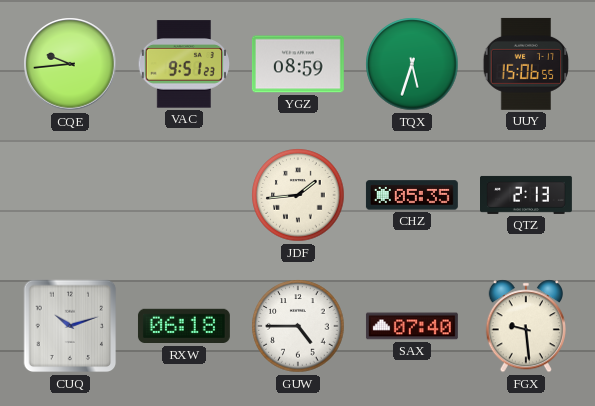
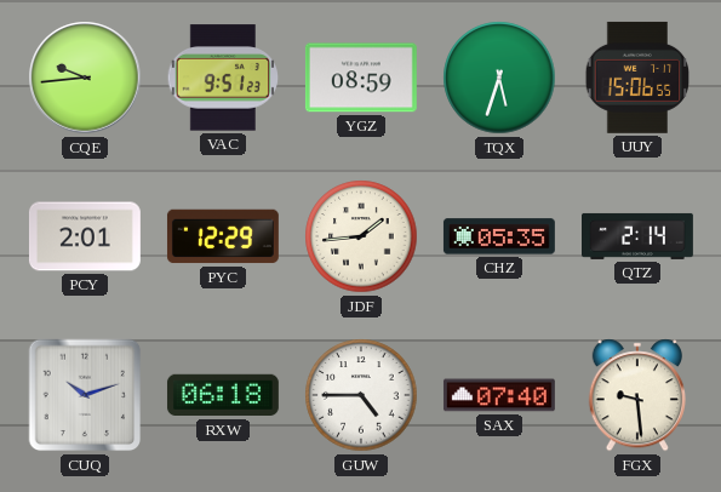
PCY: none -> 2:01 (85, 236)
PYC: none -> 12:29 (223, 236)
QTZ: 2:13 -> 2:14 (639, 236)
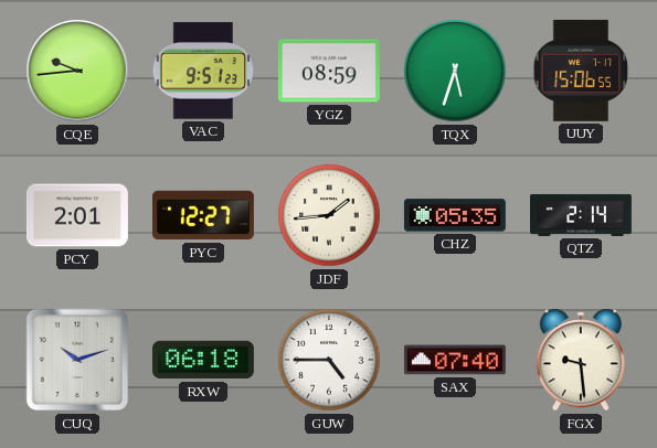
PYC: 12:29 -> 12:27 (203, 215)
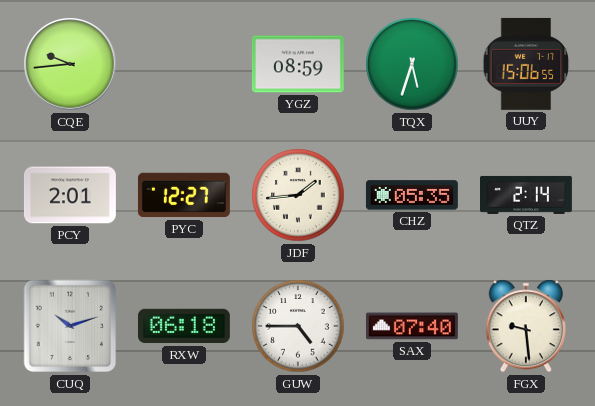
VAC: 9:51 -> none (203, 71)
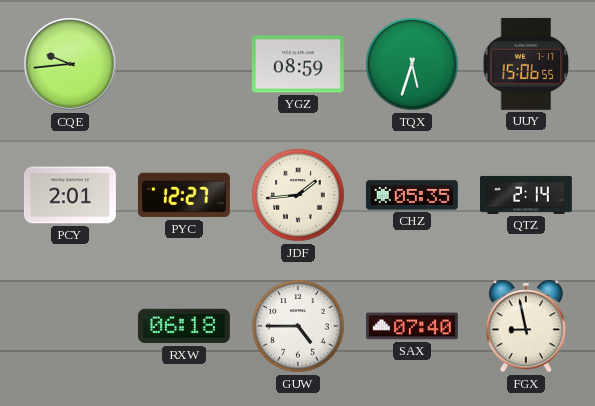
CUQ: 10:12 -> none (70, 326)
FGX: 9:29 -> 8:58 (525, 326)
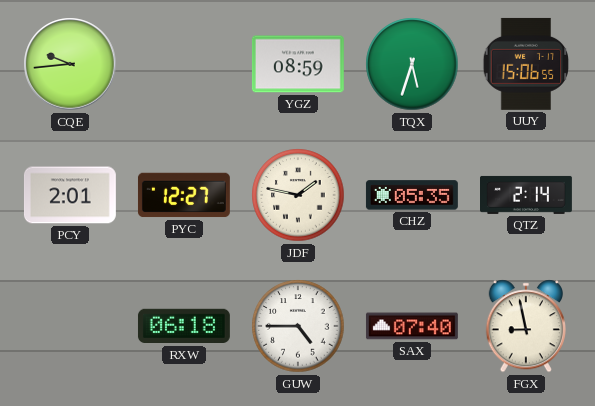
JDF: 1:44 -> 1:47 (298, 195)
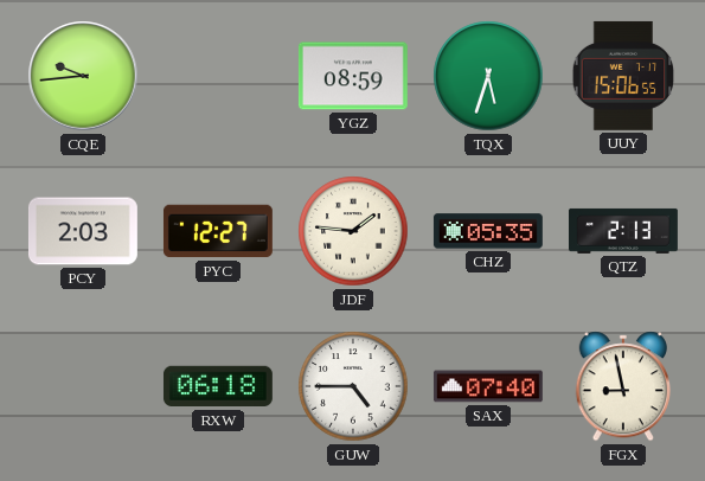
PCY: 2:01 -> 2:03 (83, 231)
JDF: 1:47 -> 1:46 (353, 231)
QTZ: 2:14 -> 2:13 (624, 231)
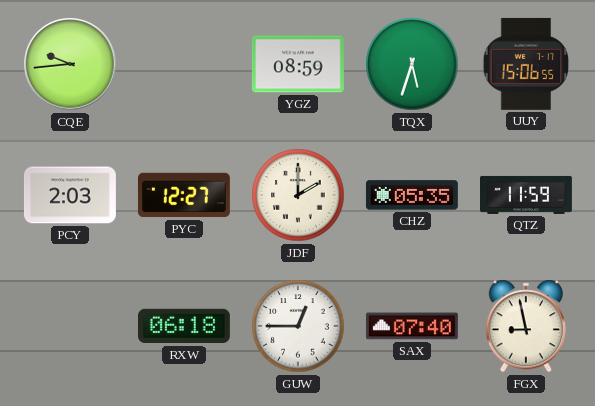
JDF: 1:46 -> 2:00 (298, 195)
QTZ: 2:13 -> 11:59 (527, 195)
GUW: 4:45 -> 12:45 (298, 326)
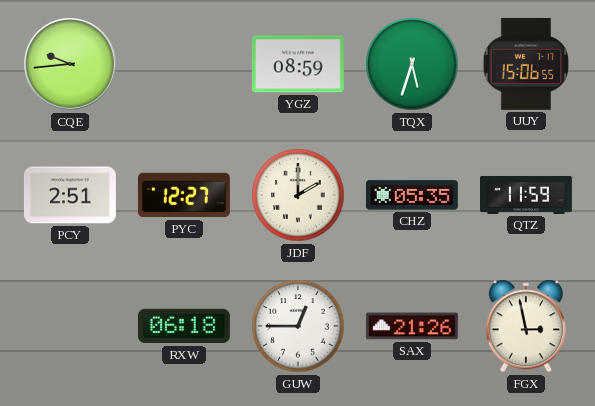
PCY: 2:03 -> 2:51 (70, 195)
SAX: 07:40 -> 21:26 (412, 326)
FGX: 8:58 -> 2:58 (525, 326)
